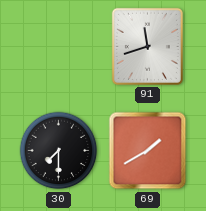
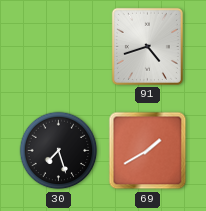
91: 11:42 -> 4:42 (147, 46)
30: 7:30 -> 7:27 (59, 151)
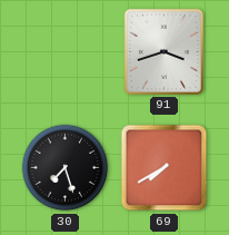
91: 4:42 -> 3:42 (163, 51)
69: 1:40 -> 7:40 (165, 168)
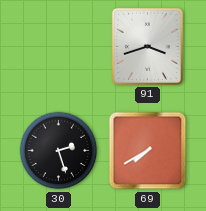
30: 7:27 -> 2:27 (59, 151)
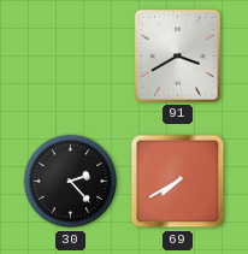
91: 3:42 -> 3:40 (177, 55)
30: 2:27 -> 2:23 (71, 182)
